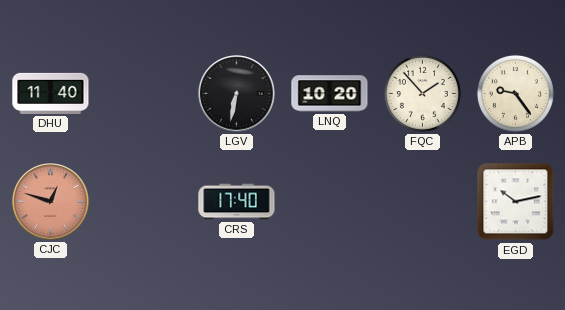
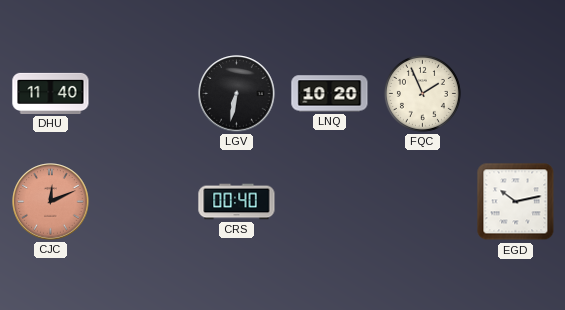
FQC: 1:53 -> 1:56 (422, 93)
APB: 9:24 -> none (515, 93)
CJC: 12:48 -> 12:11 (51, 202)
CRS: 17:40 -> 00:40 (237, 202)
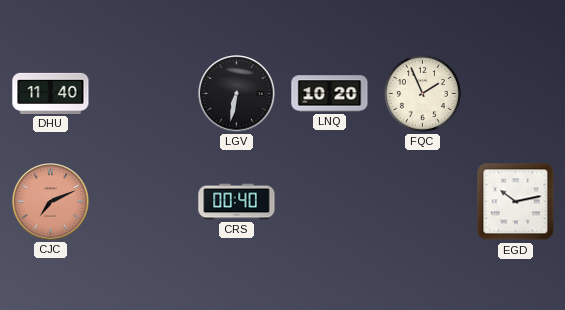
CJC: 12:11 -> 7:11 (51, 202)
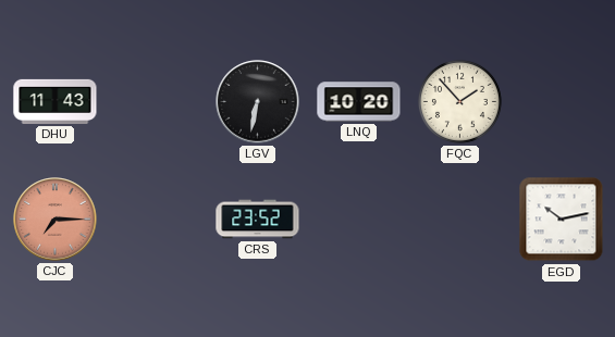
DHU: 11:40 -> 11:43 (56, 101)
FQC: 1:56 -> 1:53 (459, 101)
CJC: 7:11 -> 7:15 (56, 220)
CRS: 00:40 -> 23:52 (258, 220)
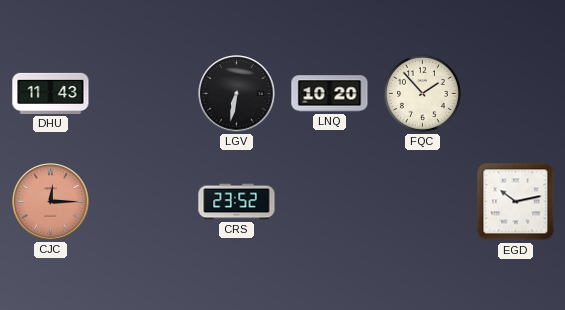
CJC: 7:15 -> 12:15 (51, 202)
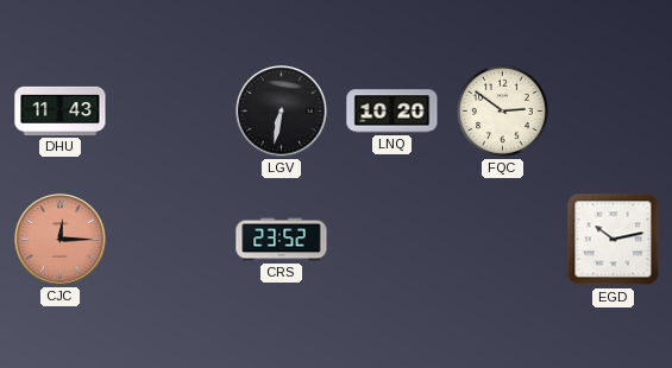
FQC: 1:53 -> 2:51 (502, 110)
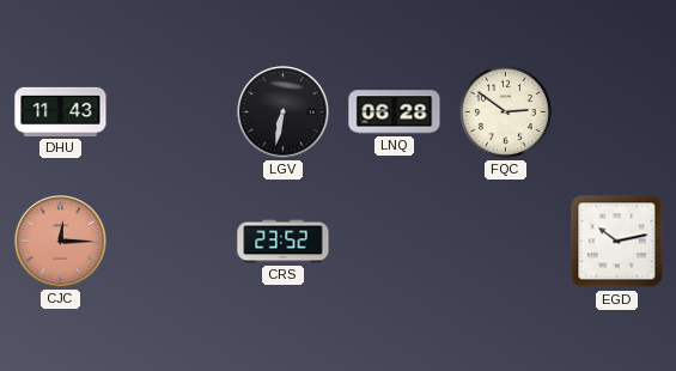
LNQ: 10:20 -> 06:28 (395, 112)
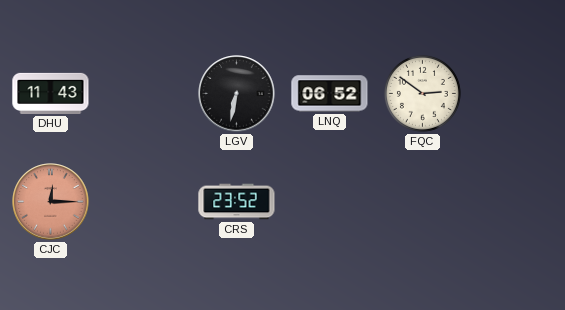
LNQ: 06:28 -> 06:52 (330, 94)
EGD: 10:13 -> none (617, 242)
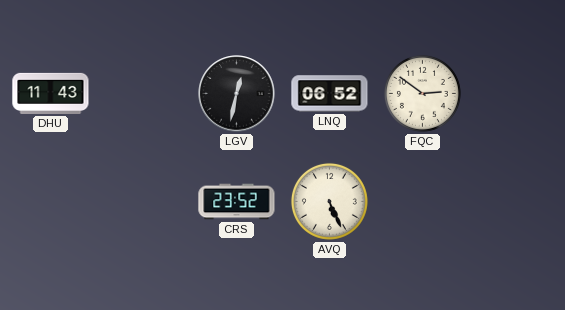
LGV: 6:32 -> 12:32 (237, 94)
CJC: 12:15 -> none (51, 202)
AVQ: none -> 5:26 (329, 201)
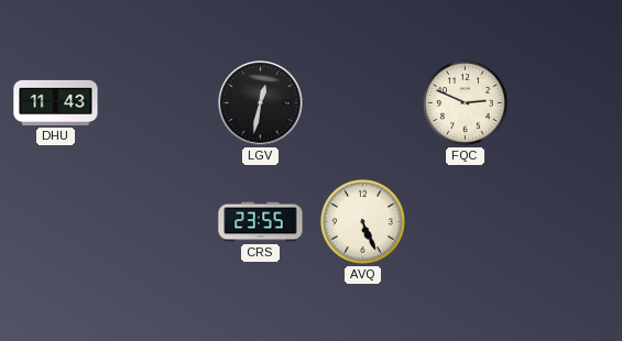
LNQ: 06:52 -> none (330, 94)
FQC: 2:51 -> 2:49 (465, 102)
CRS: 23:52 -> 23:55 (261, 222)
